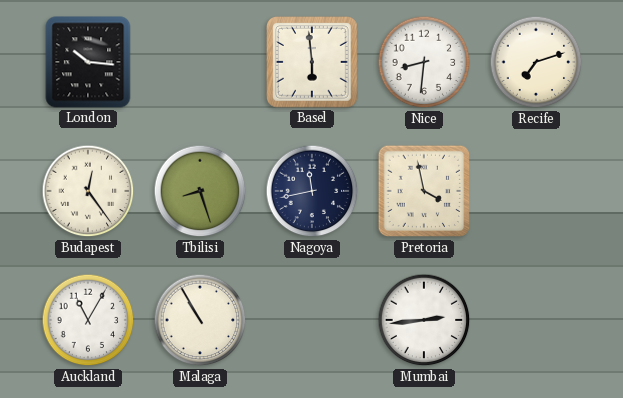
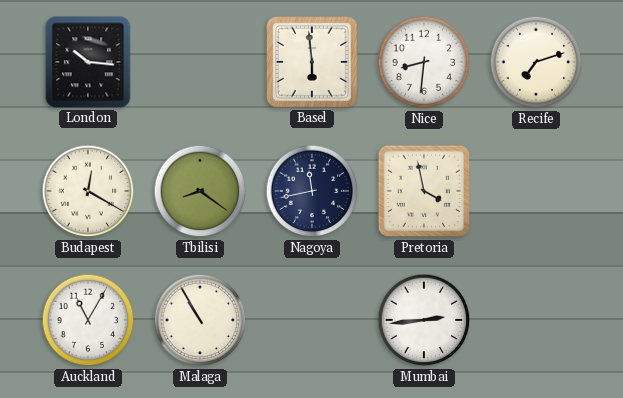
Budapest: 12:24 -> 12:20 (88, 191)
Tbilisi: 8:27 -> 8:21 (200, 191)
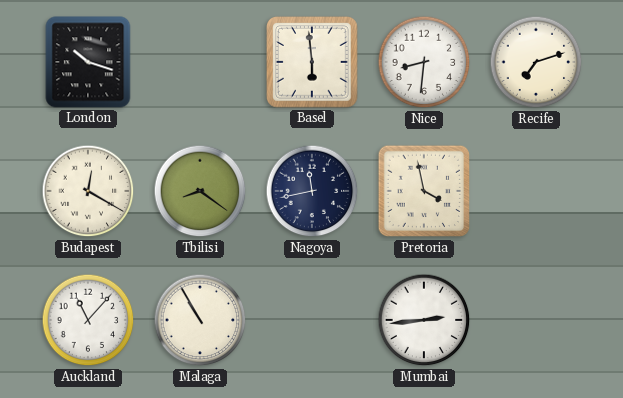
London: 10:16 -> 10:18 (88, 62)
Auckland: 11:05 -> 11:07 (88, 320)
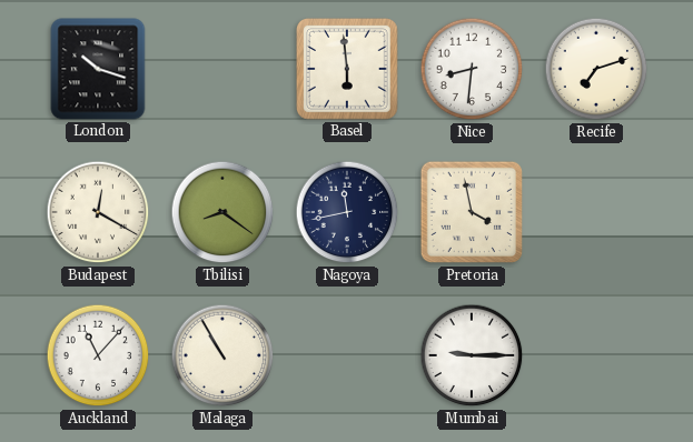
Mumbai: 2:44 -> 9:15 (472, 355)
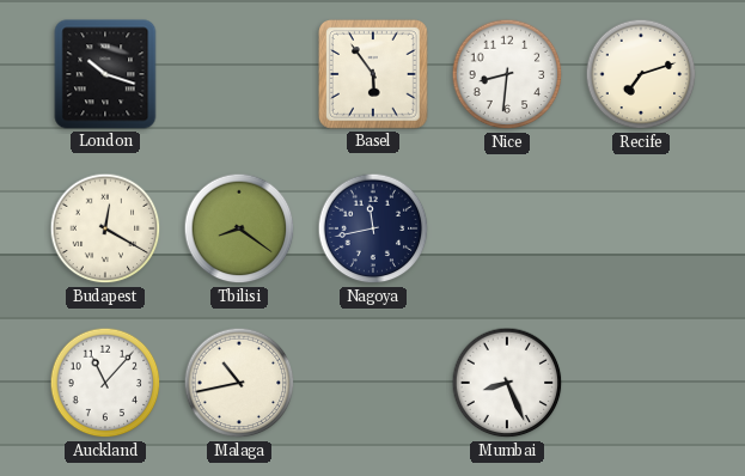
Basel: 5:59 -> 5:54 (374, 75)
Pretoria: 3:58 -> none (472, 212)
Malaga: 10:55 -> 10:43 (239, 383)
Mumbai: 9:15 -> 8:26 (507, 383)
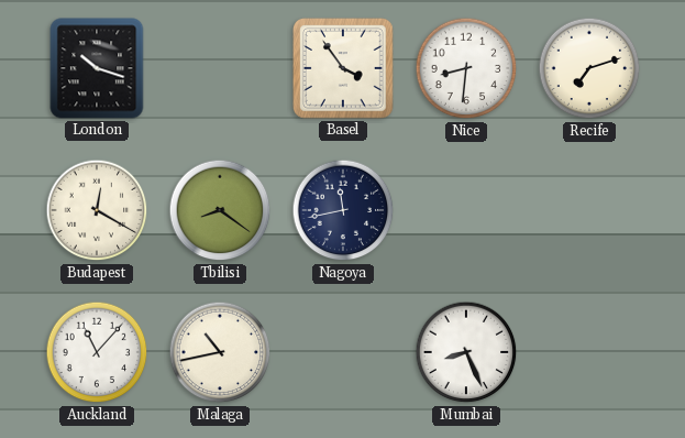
Basel: 5:54 -> 3:54 (344, 69)
